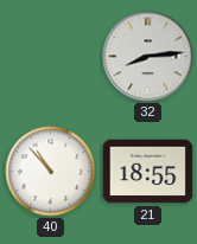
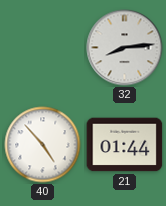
40: 10:53 -> 4:53 (43, 145)
21: 18:55 -> 01:44 (125, 145)
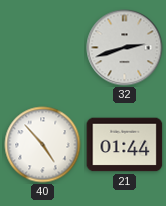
32: 8:14 -> 2:42 (125, 48)
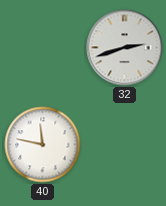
40: 4:53 -> 11:47 (43, 145)
21: 01:44 -> none (125, 145)
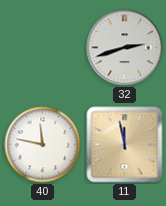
11: none -> 11:58 (125, 145)
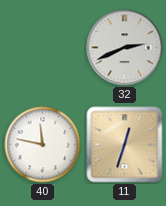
32: 2:42 -> 2:41 (125, 48)
11: 11:58 -> 12:33 (125, 145)
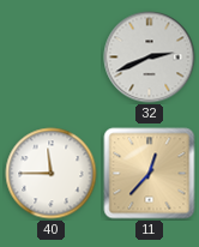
40: 11:47 -> 11:45 (52, 174)
11: 12:33 -> 12:37 (150, 174)
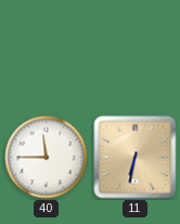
32: 2:41 -> none (150, 58)
11: 12:37 -> 6:32 (136, 158)
